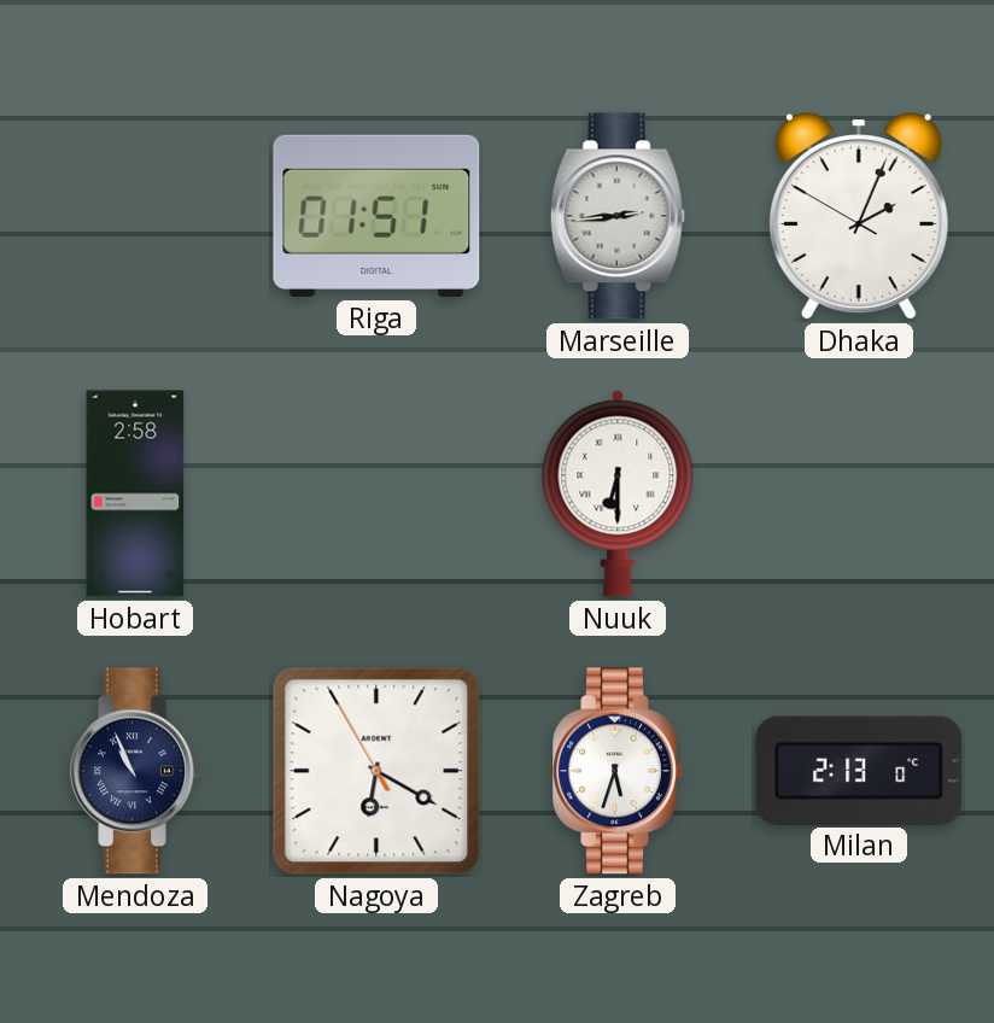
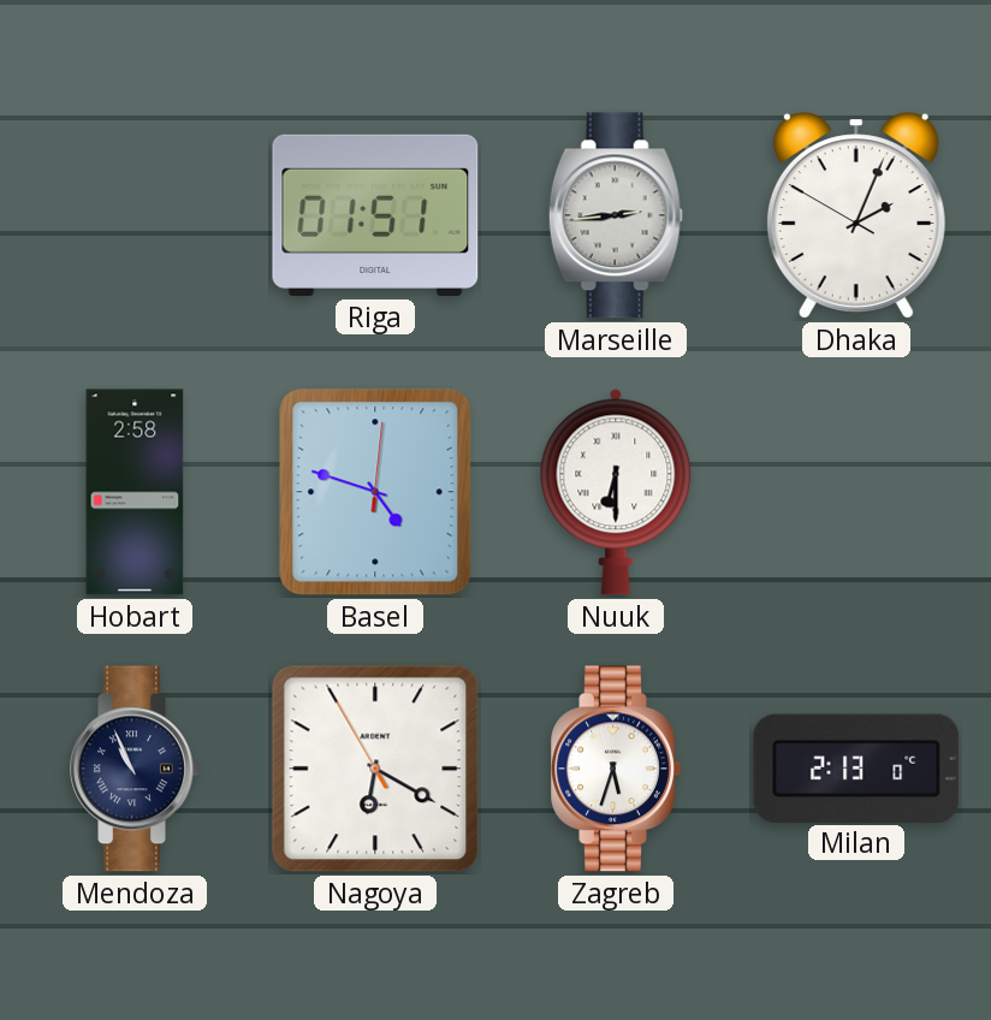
Basel: none -> 4:48 (375, 492)
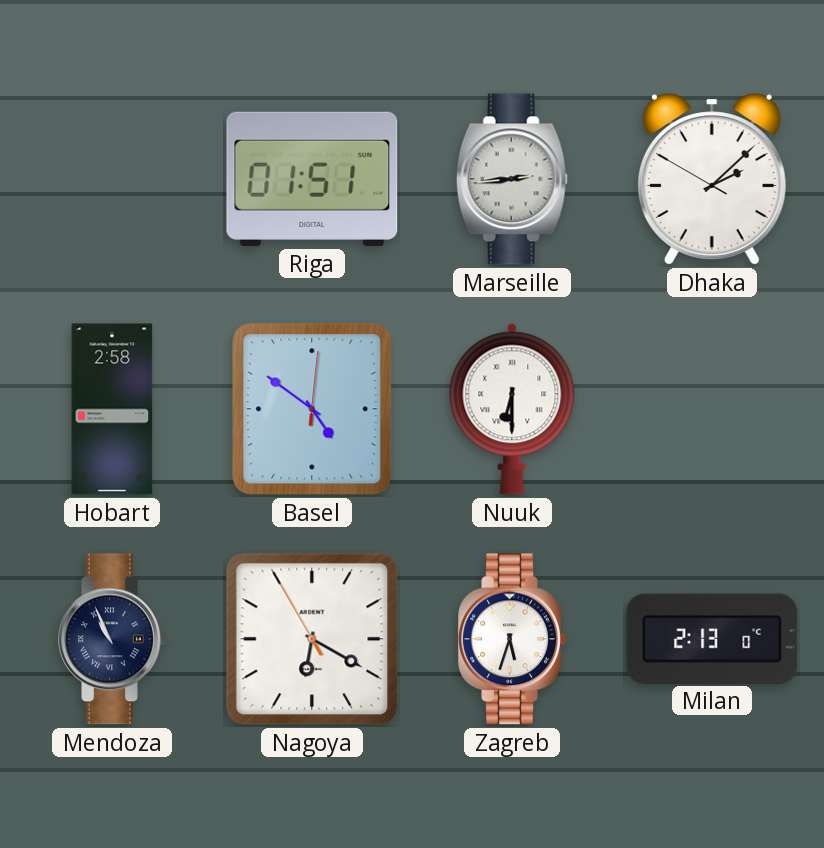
Dhaka: 2:03 -> 2:07 (712, 179)
Basel: 4:48 -> 4:51 (312, 409)
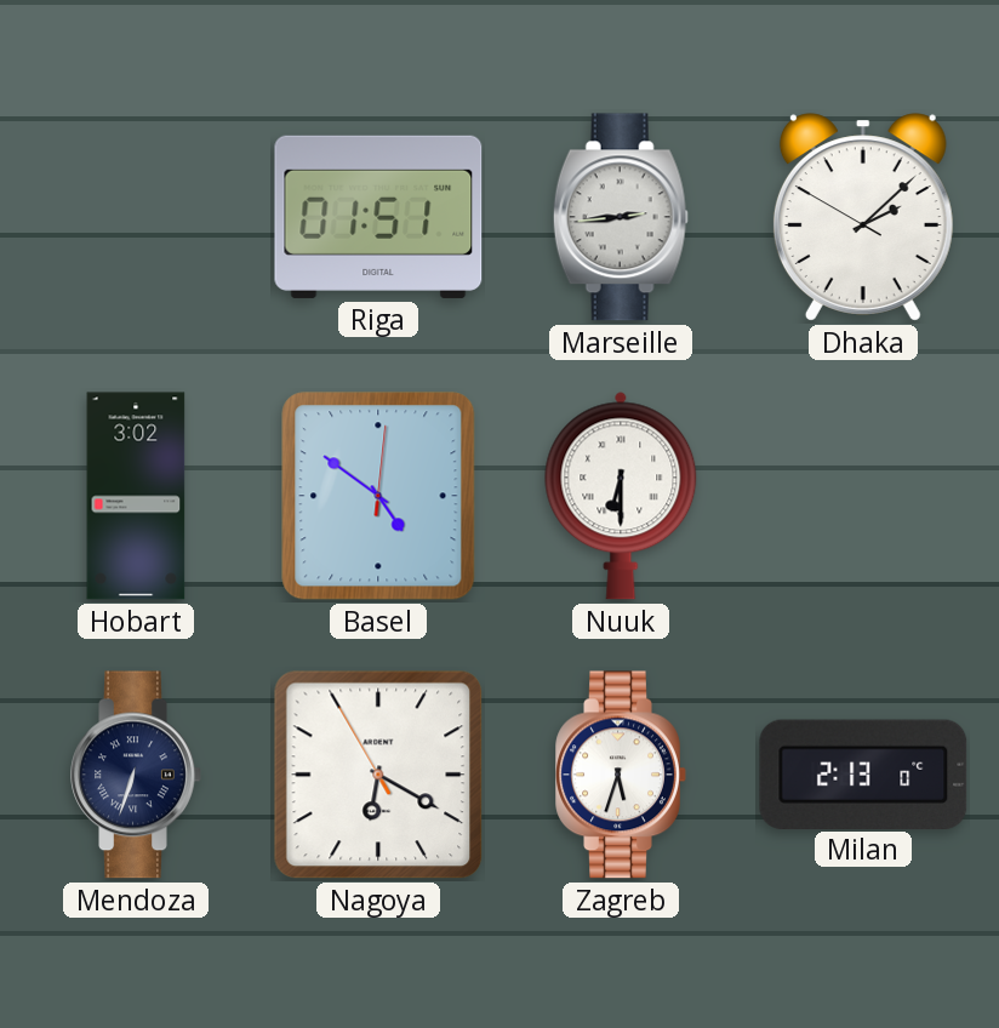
Hobart: 2:58 -> 3:02 (136, 496)
Mendoza: 10:56 -> 6:33 (136, 775)
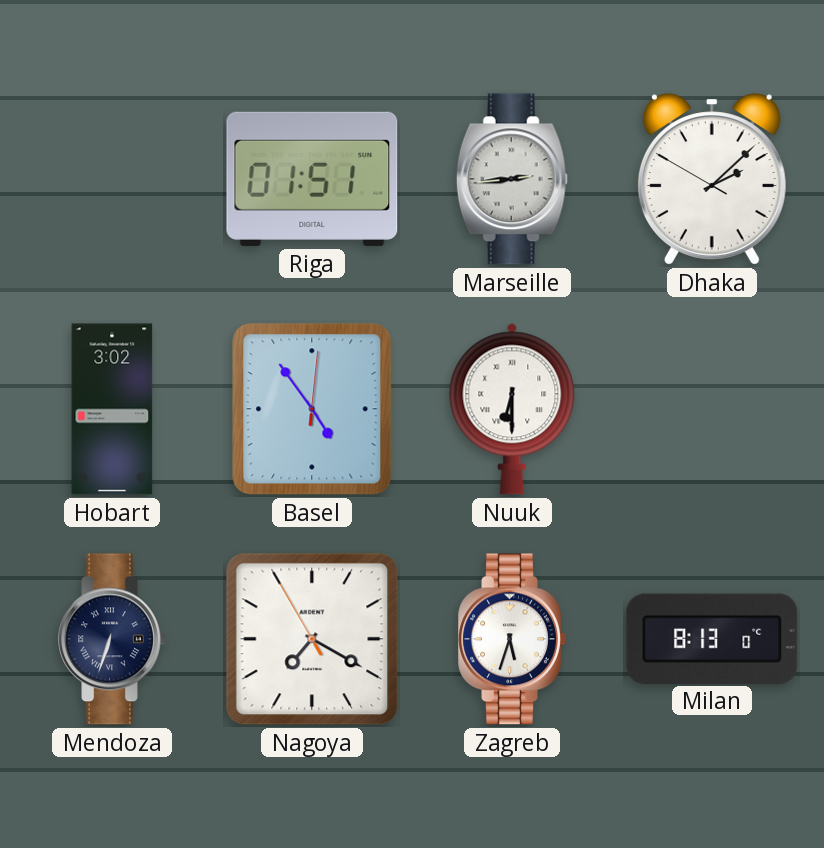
Basel: 4:51 -> 4:54 (312, 409)
Nagoya: 6:19 -> 7:19 (312, 639)
Milan: 2:13 -> 8:13 (712, 638)
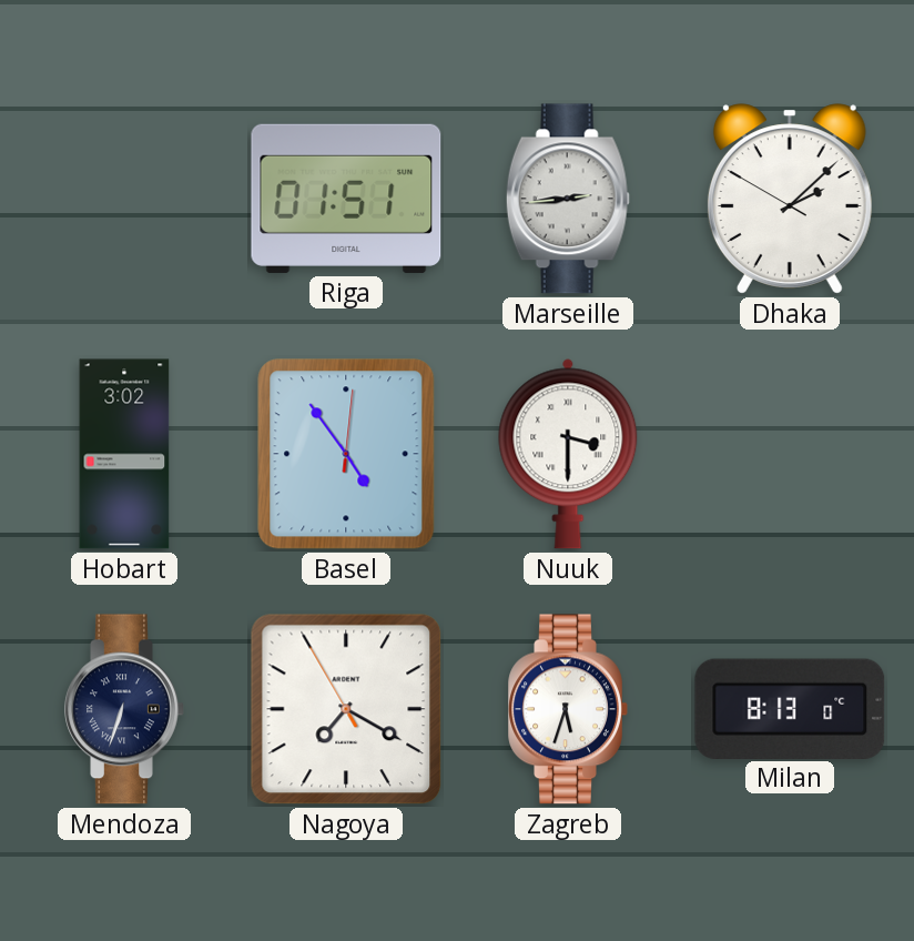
Nuuk: 6:30 -> 3:30 (568, 454)
